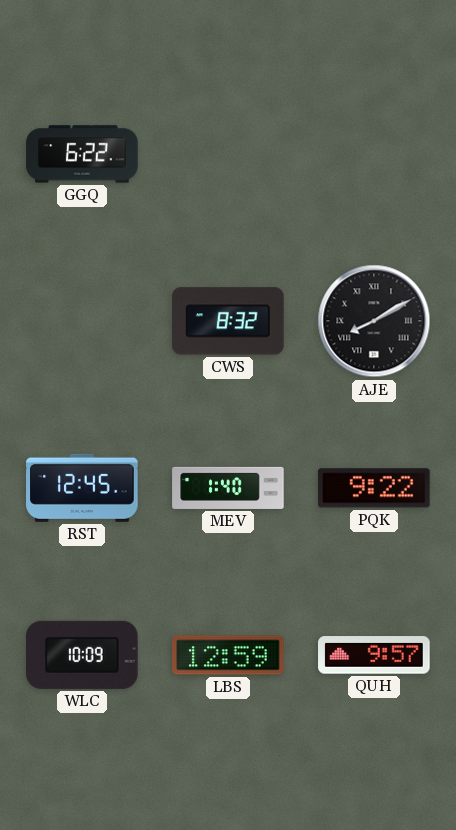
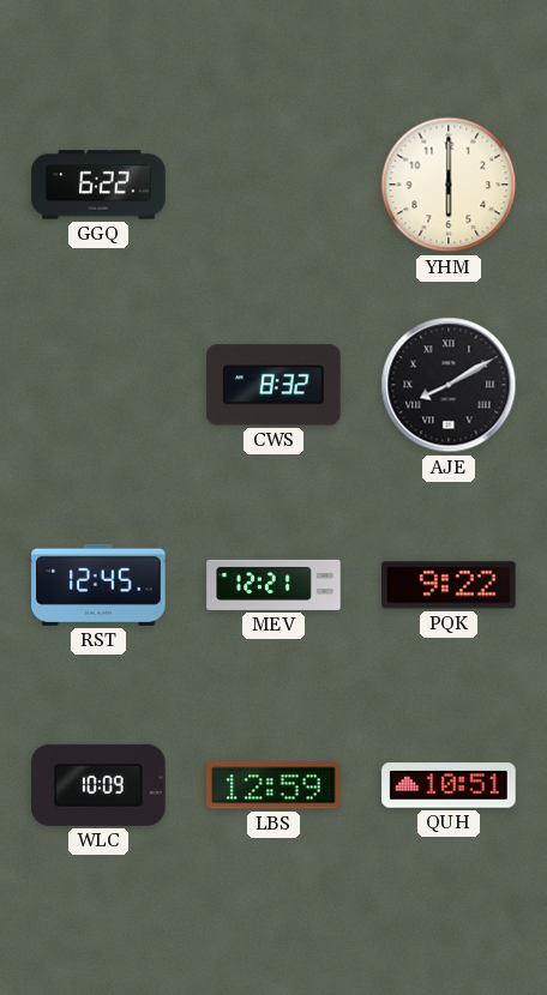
YHM: none -> 6:00 (449, 185)
MEV: 1:40 -> 12:21 (273, 585)
QUH: 9:57 -> 10:51 (449, 785)
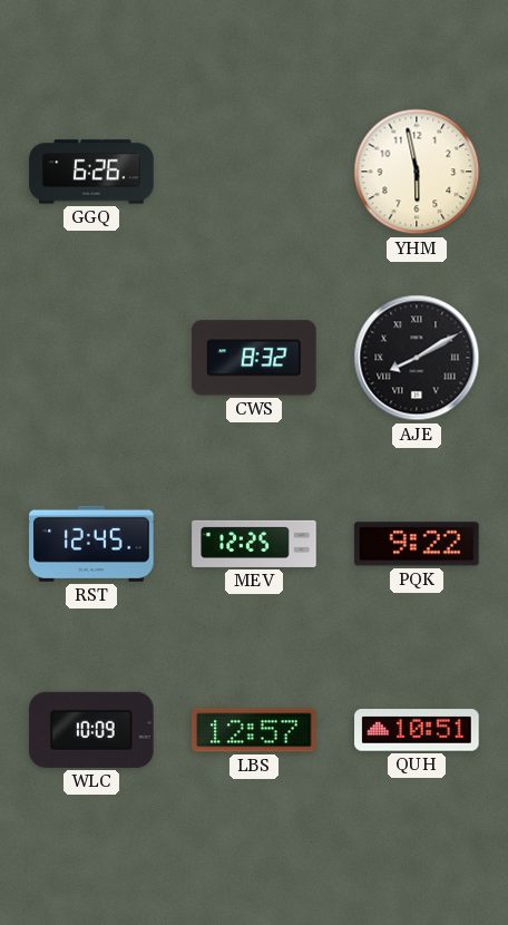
GGQ: 6:22 -> 6:26 (91, 172)
YHM: 6:00 -> 5:58 (417, 172)
MEV: 12:21 -> 12:25 (254, 544)
LBS: 12:59 -> 12:57 (254, 730)
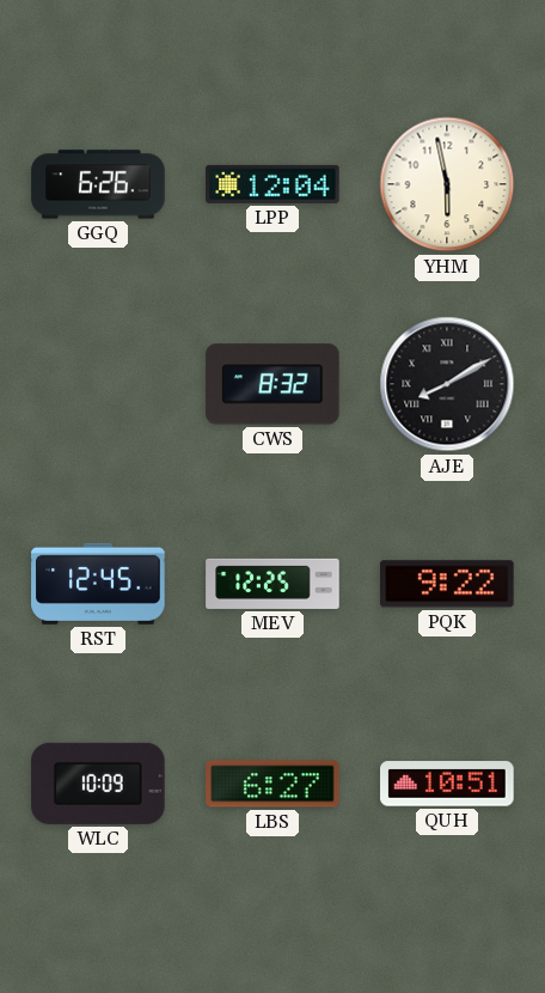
LPP: none -> 12:04 (272, 184)
LBS: 12:57 -> 6:27 (272, 784)
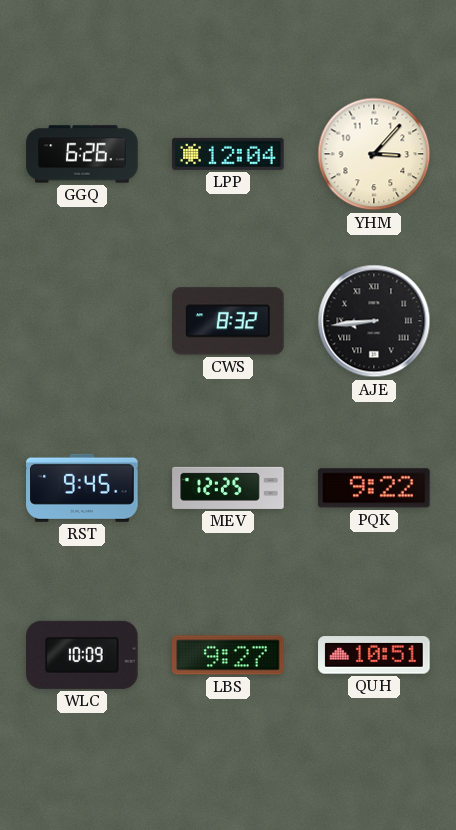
YHM: 5:58 -> 3:07 (374, 154)
AJE: 8:10 -> 8:44 (374, 321)
RST: 12:45 -> 9:45 (82, 488)
LBS: 6:27 -> 9:27 (228, 655)
